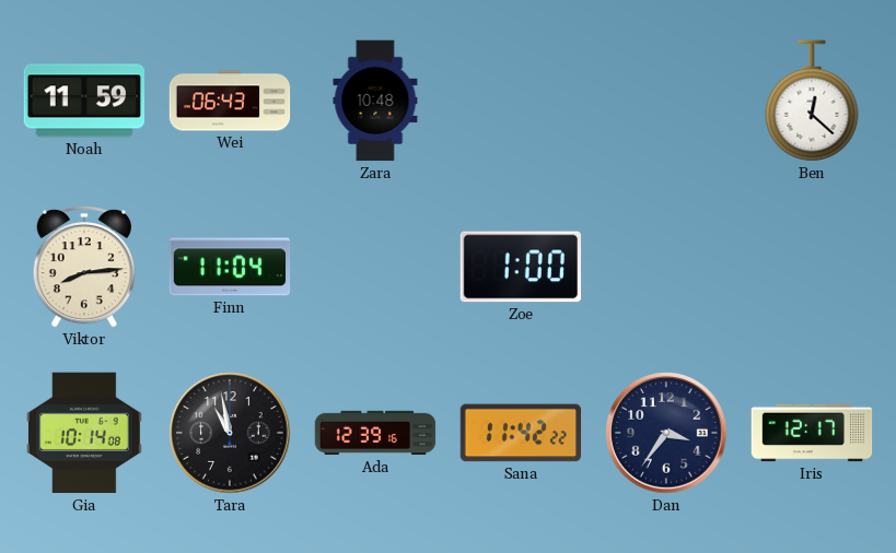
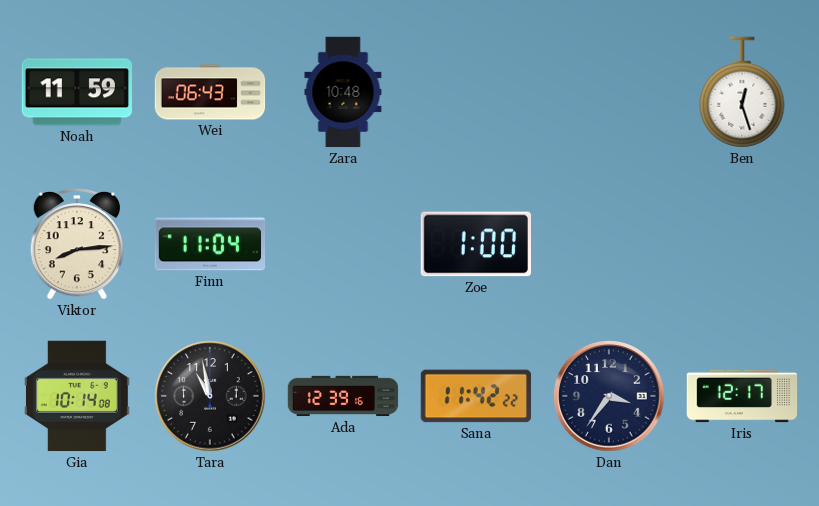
Ben: 12:22 -> 12:27 (742, 92)
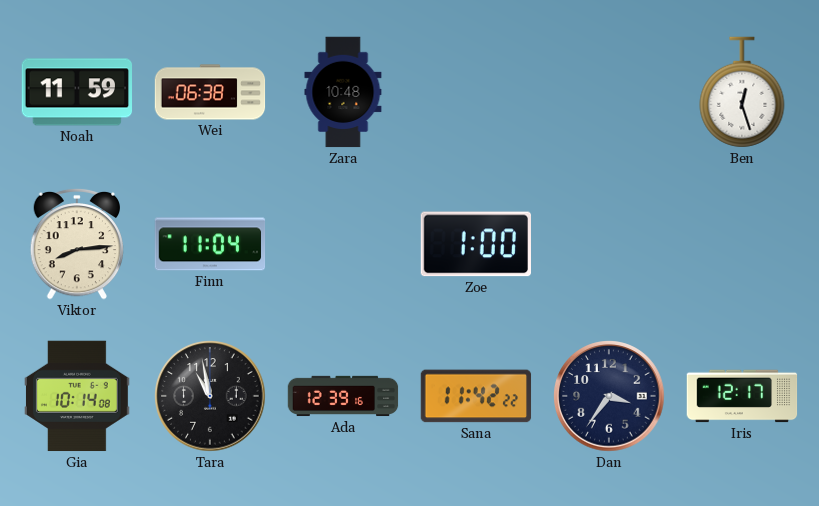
Wei: 06:43 -> 06:38 (210, 92)
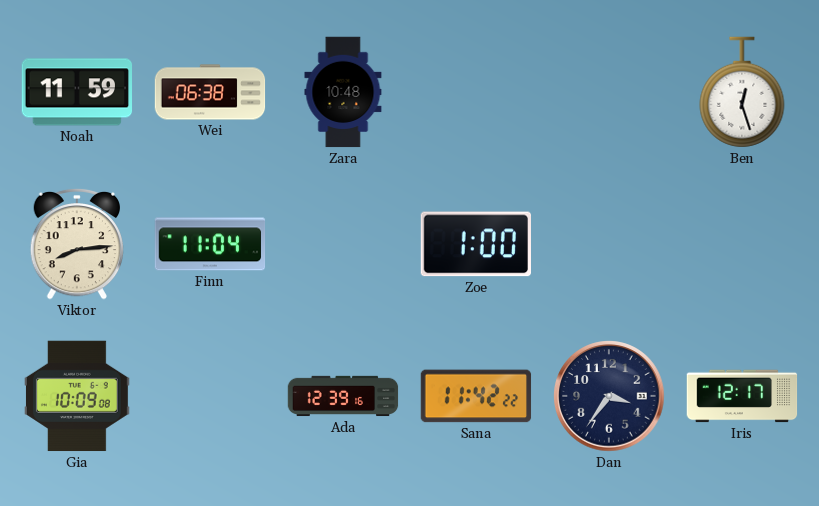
Gia: 10:14 -> 10:09 (77, 396)
Tara: 10:58 -> none (210, 396)
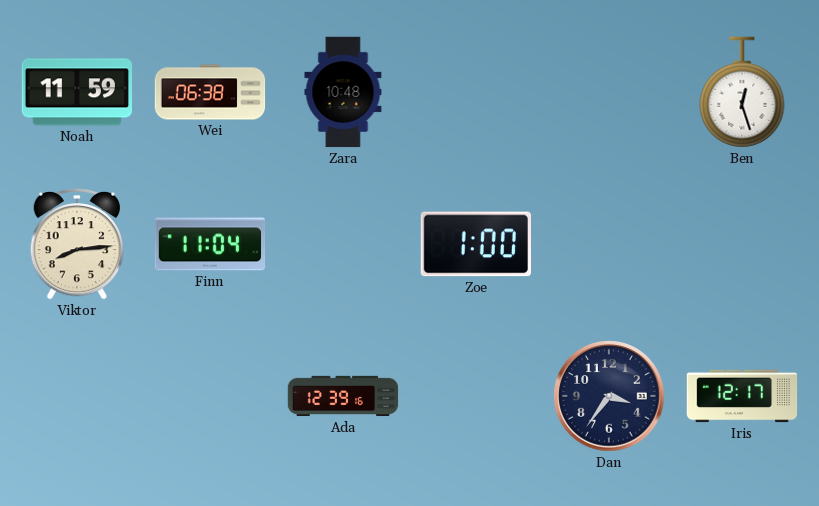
Gia: 10:09 -> none (77, 396)
Sana: 11:42 -> none (476, 396)
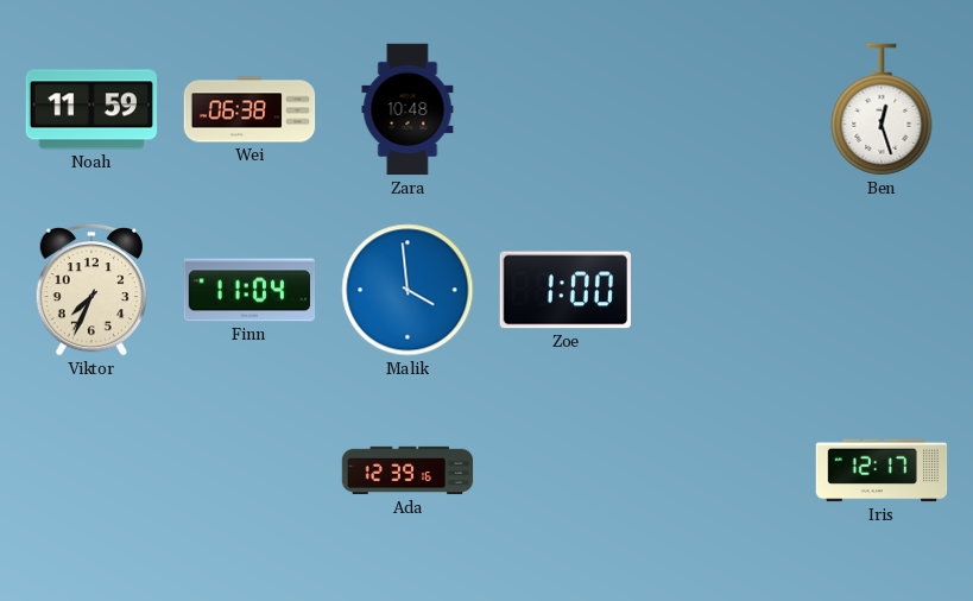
Viktor: 8:14 -> 7:34 (91, 290)
Malik: none -> 3:59 (407, 290)
Dan: 3:36 -> none (609, 396)
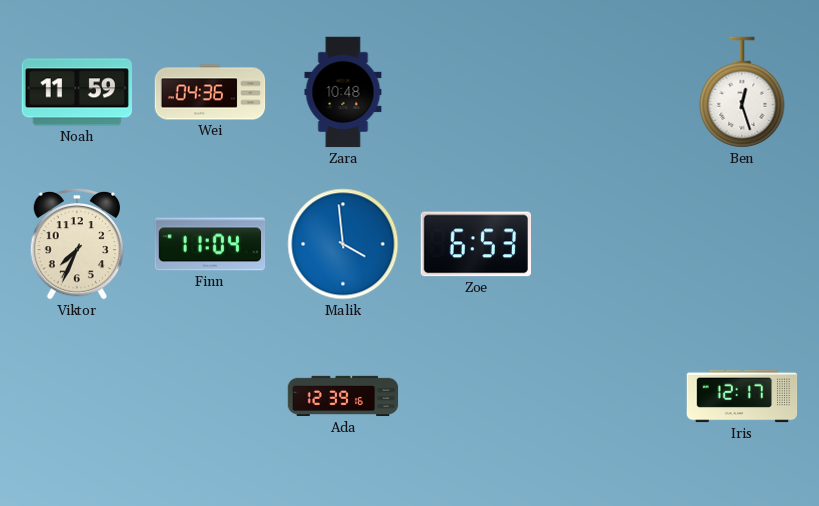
Wei: 06:38 -> 04:36 (210, 92)
Zoe: 1:00 -> 6:53 (475, 244)
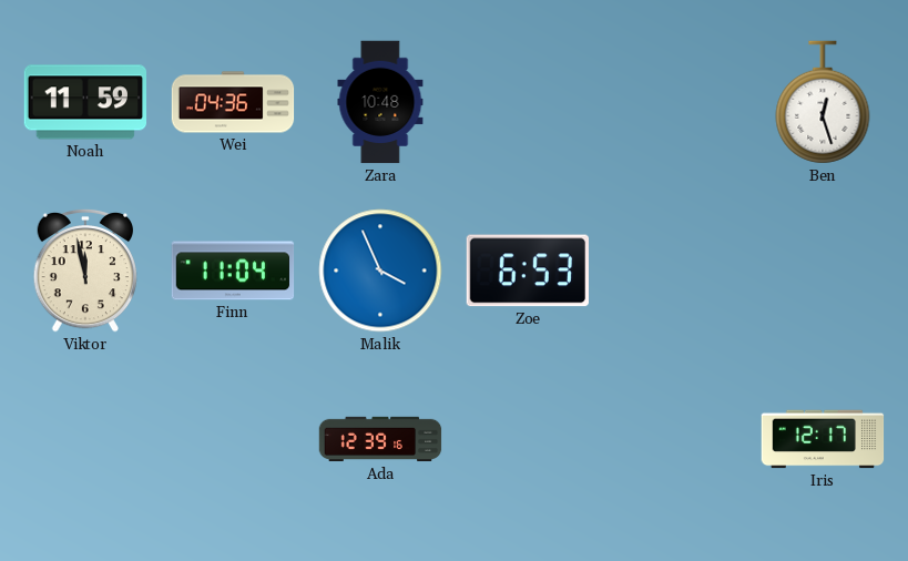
Viktor: 7:34 -> 11:58 (85, 271)
Malik: 3:59 -> 3:56 (380, 271)
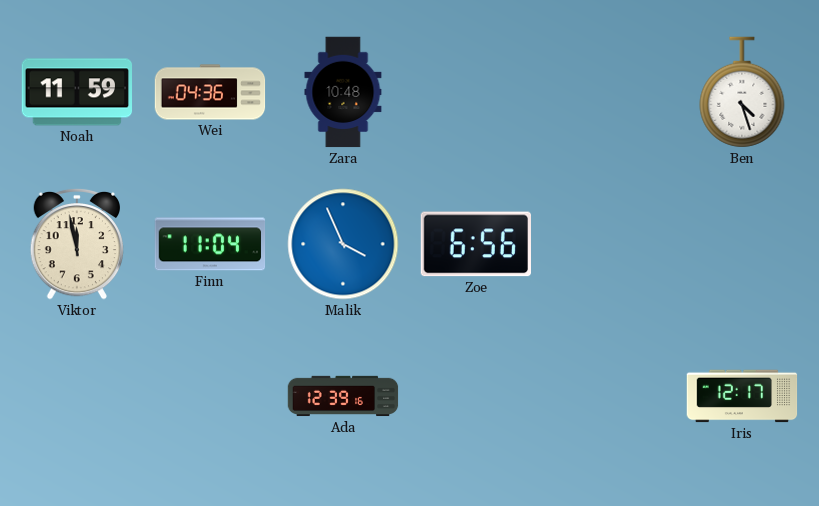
Ben: 12:27 -> 4:27 (742, 92)
Zoe: 6:53 -> 6:56 (475, 244)
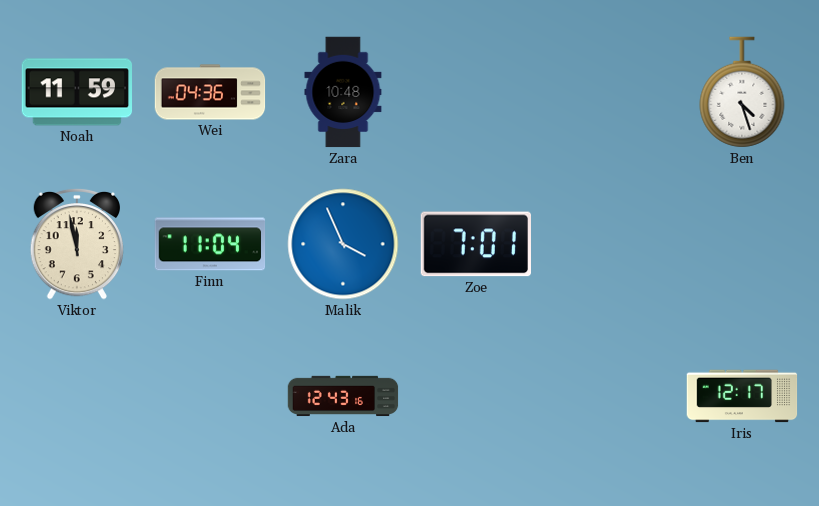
Zoe: 6:56 -> 7:01 (475, 244)
Ada: 12:39 -> 12:43 (343, 396)
